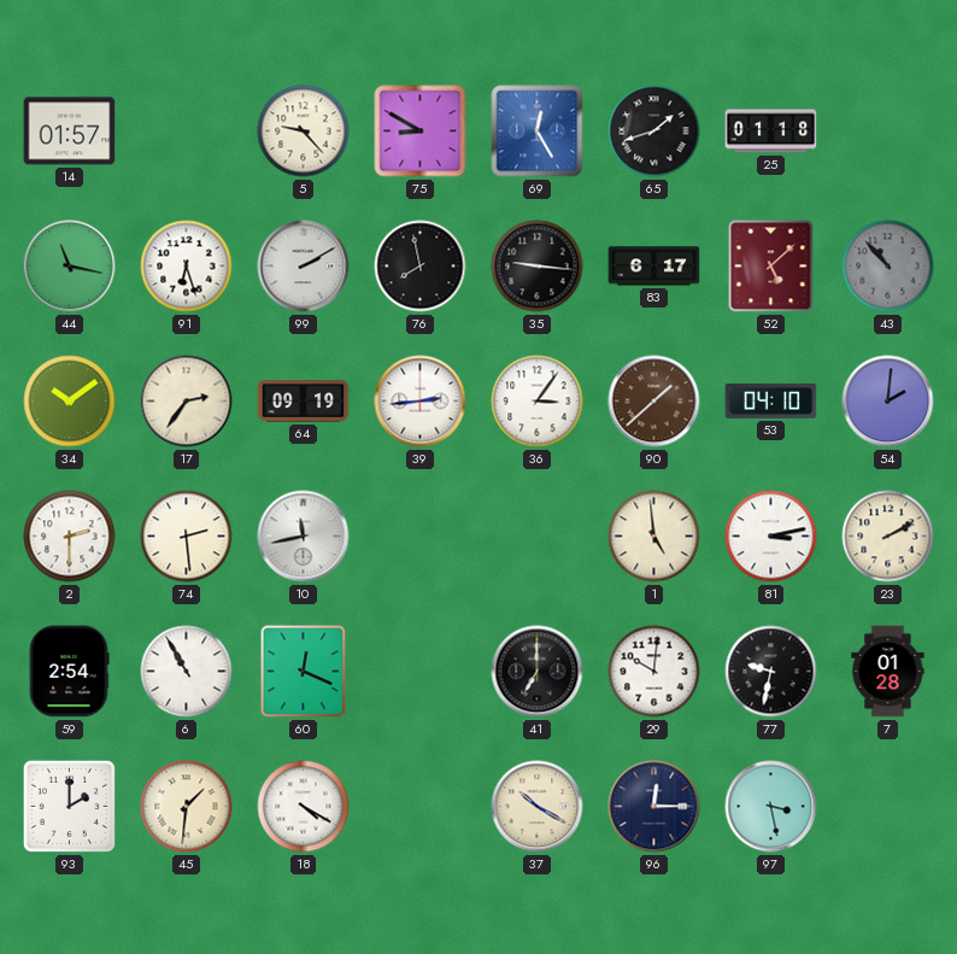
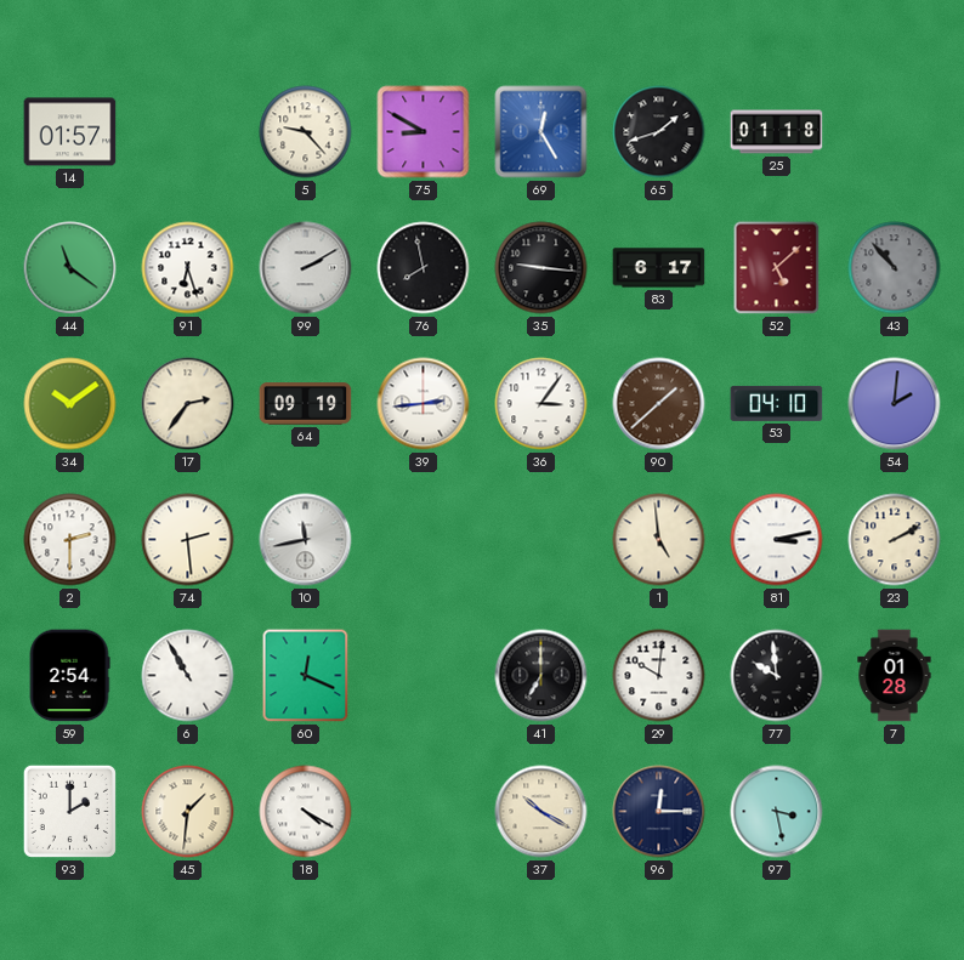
44: 11:17 -> 11:21 (70, 268)
77: 9:32 -> 9:59 (777, 676)
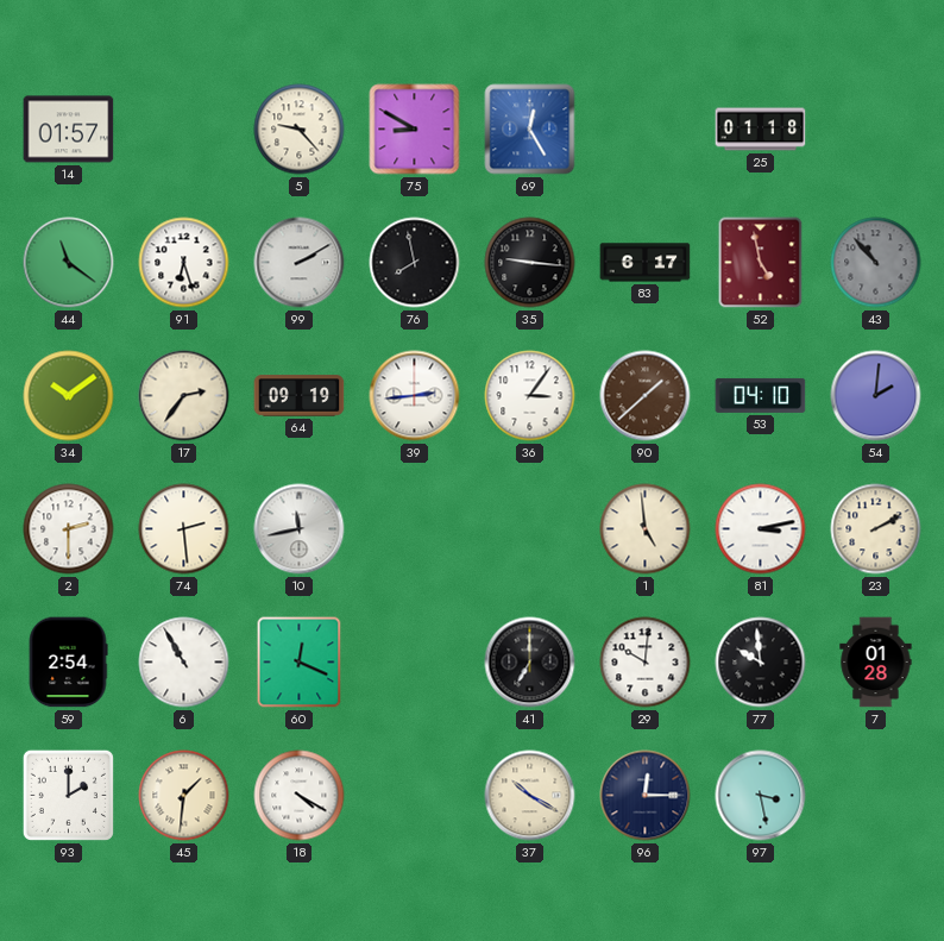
65: 1:42 -> none (659, 132)
52: 5:08 -> 4:58 (761, 263)
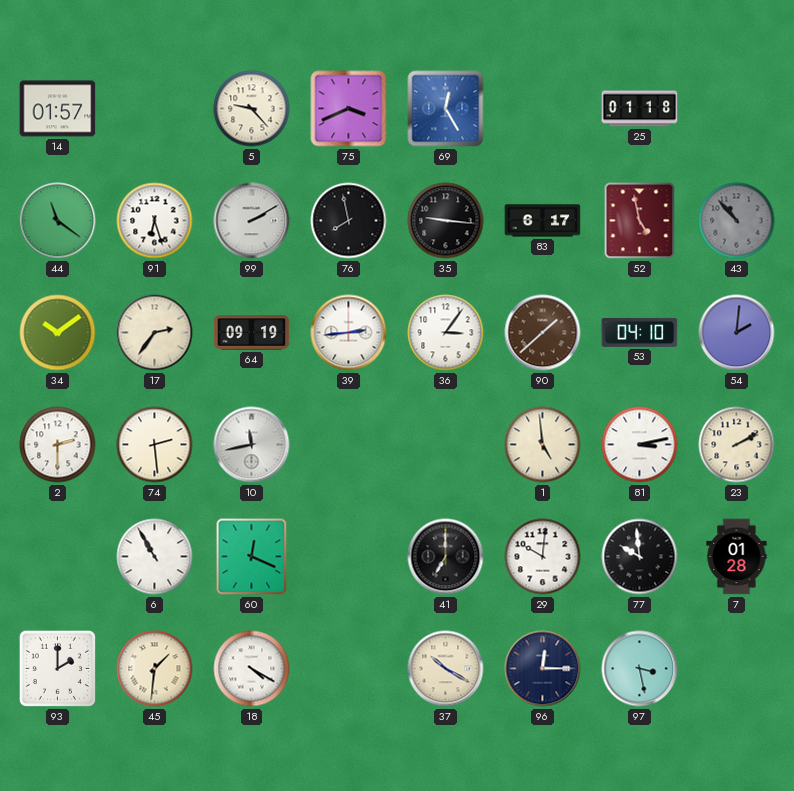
75: 8:50 -> 3:41 (349, 109)
59: 2:54 -> none (68, 663)
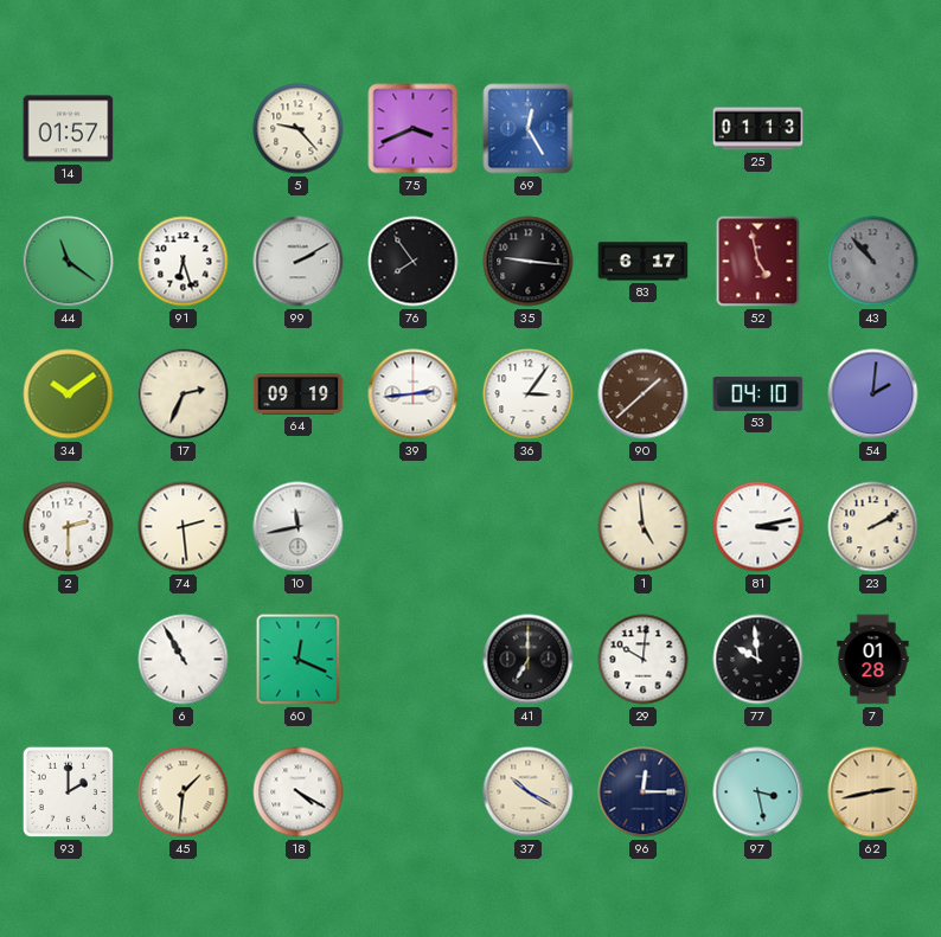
25: 01:18 -> 01:13 (758, 129)
76: 7:58 -> 7:54 (414, 262)
17: 2:36 -> 2:34 (184, 394)
62: none -> 2:43 (873, 792)
